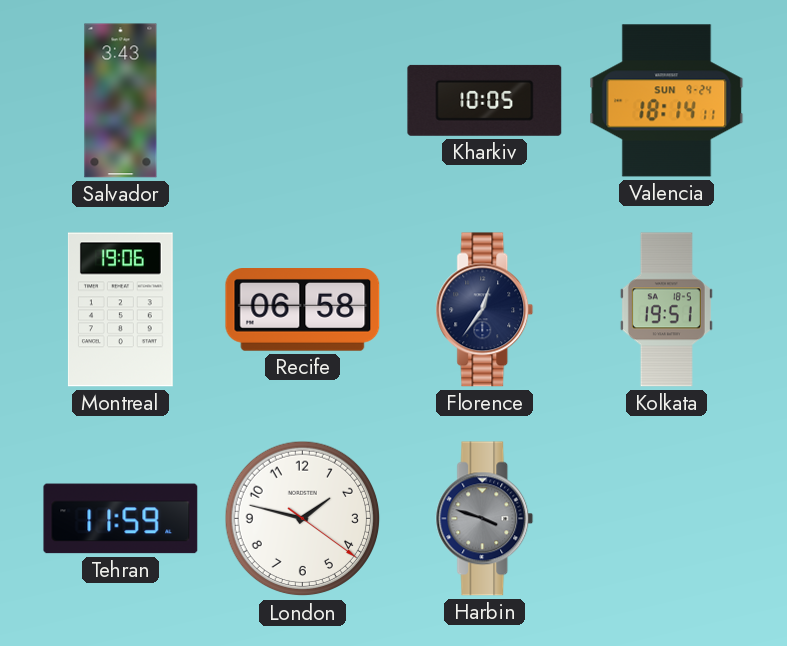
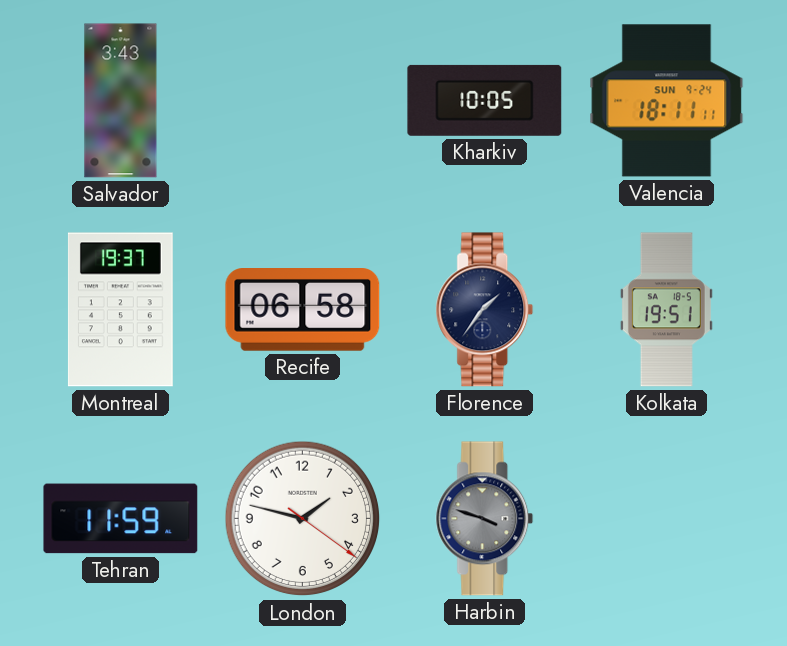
Valencia: 18:14 -> 18:11 (667, 101)
Montreal: 19:06 -> 19:37 (120, 310)
Florence: 12:36 -> 1:36 (485, 310)
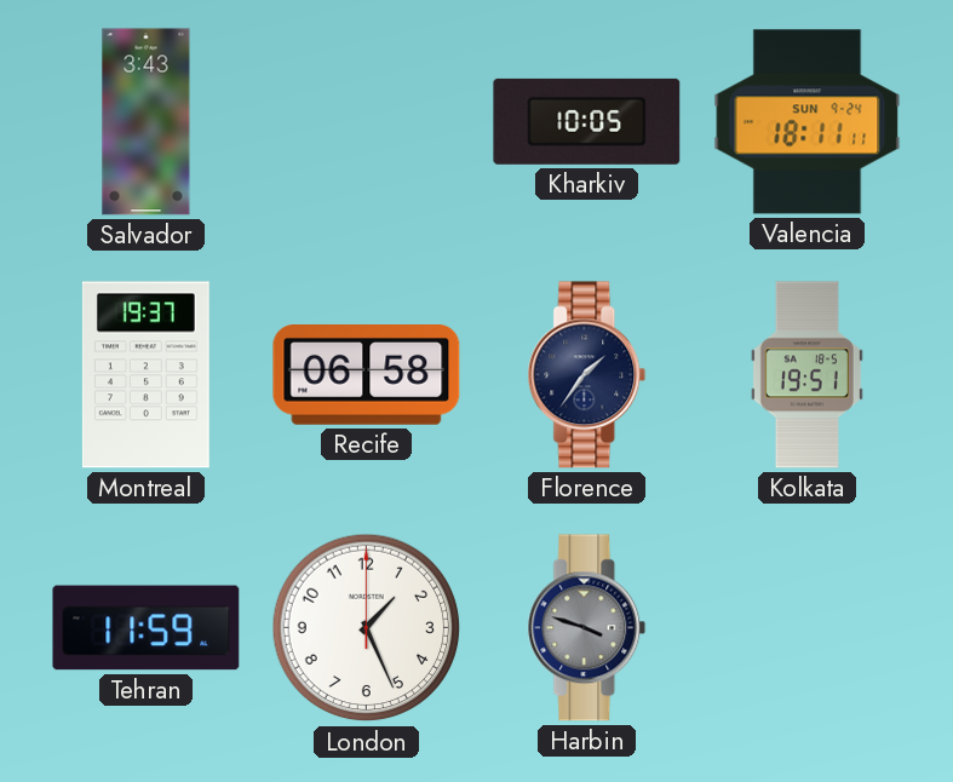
London: 1:47 -> 1:26 (367, 628)
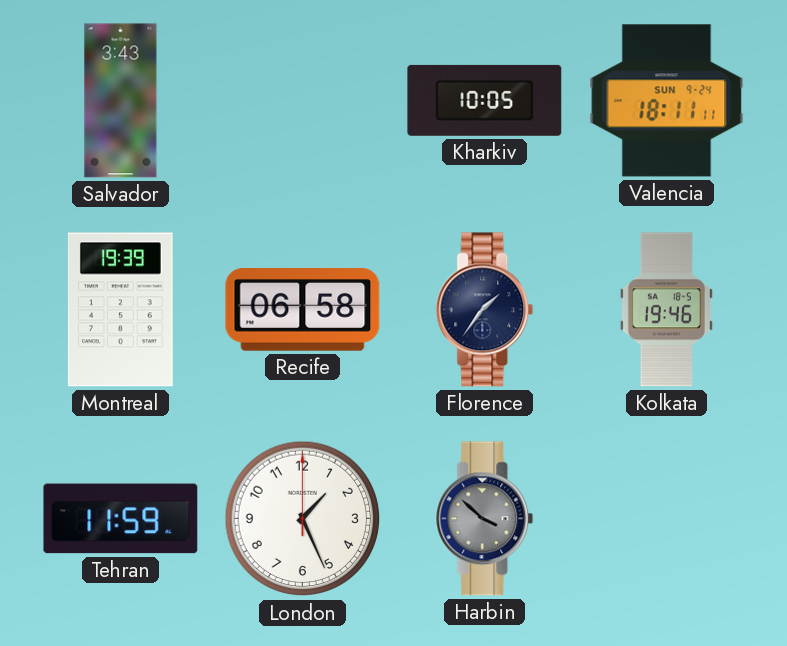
Montreal: 19:37 -> 19:39 (120, 310)
Kolkata: 19:51 -> 19:46 (666, 310)
Harbin: 3:48 -> 3:52 (485, 519)
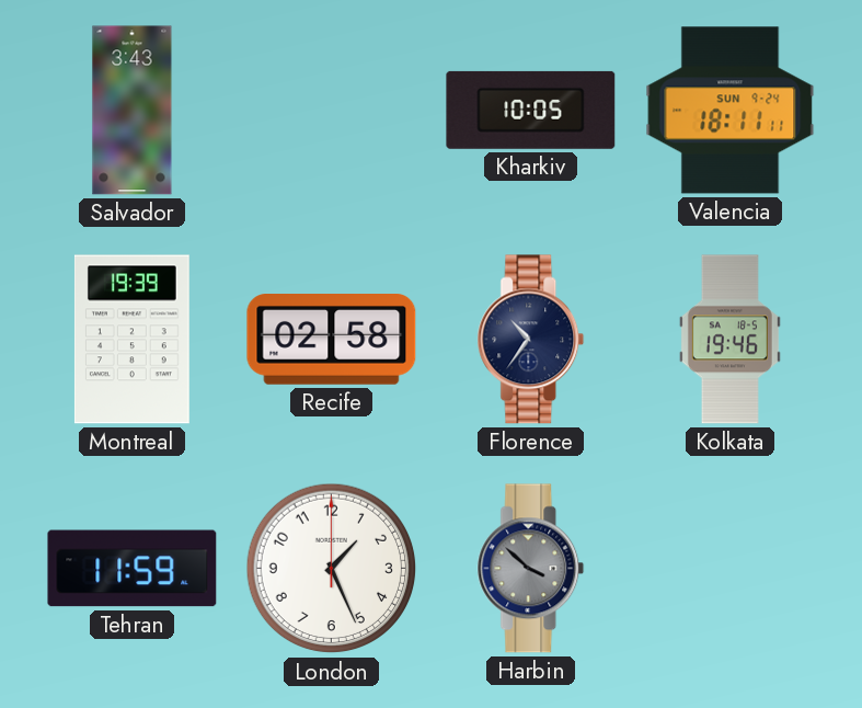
Recife: 06:58 -> 02:58 (332, 340)
Florence: 1:36 -> 10:36 (531, 340)
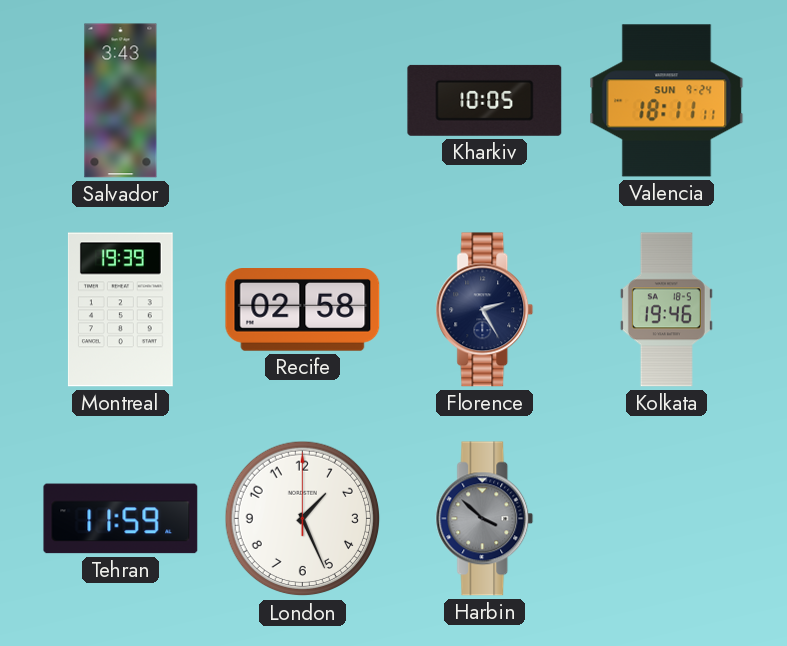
Florence: 10:36 -> 2:25 (485, 310)
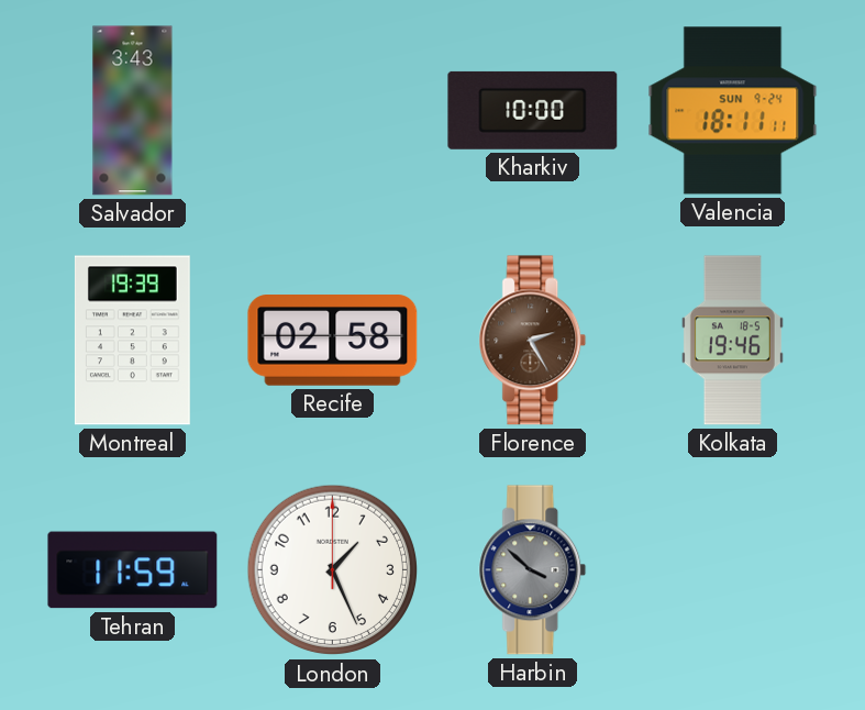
Kharkiv: 10:05 -> 10:00 (533, 110)
Florence dial: navy -> brown (533, 341)
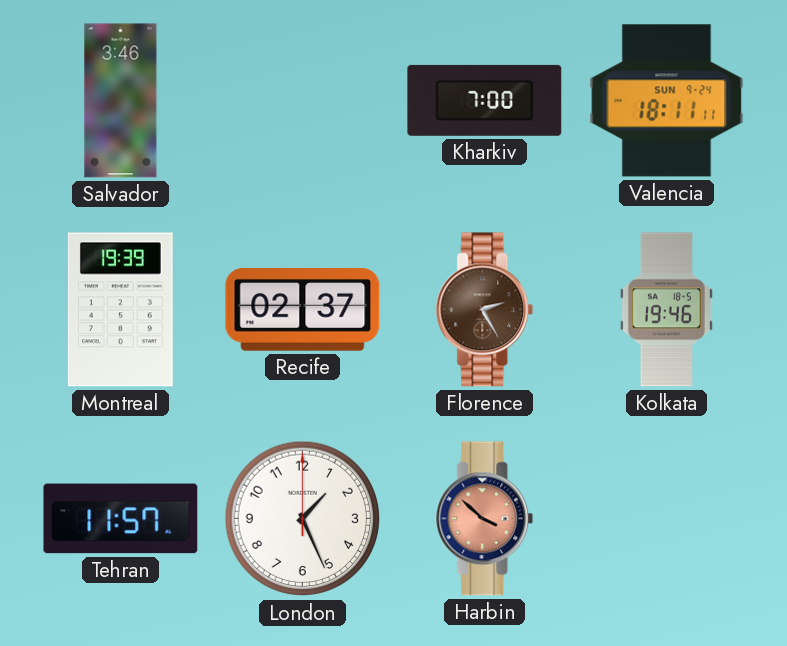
Salvador: 3:43 -> 3:46 (121, 101)
Kharkiv: 10:00 -> 7:00 (485, 100)
Recife: 02:58 -> 02:37 (303, 310)
Tehran: 11:59 -> 11:57 (121, 519)
Harbin dial: grey -> salmon (485, 519)
